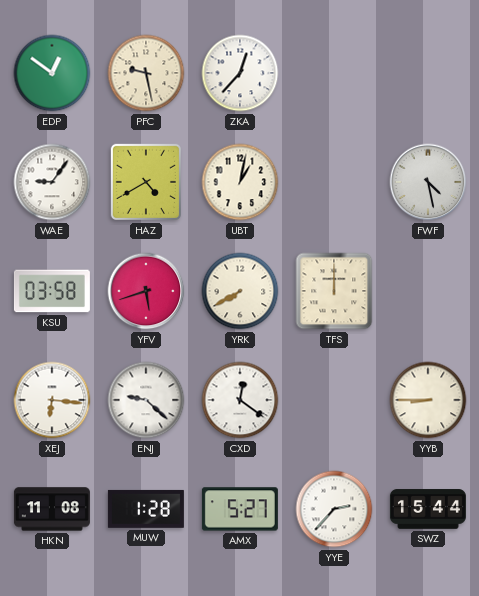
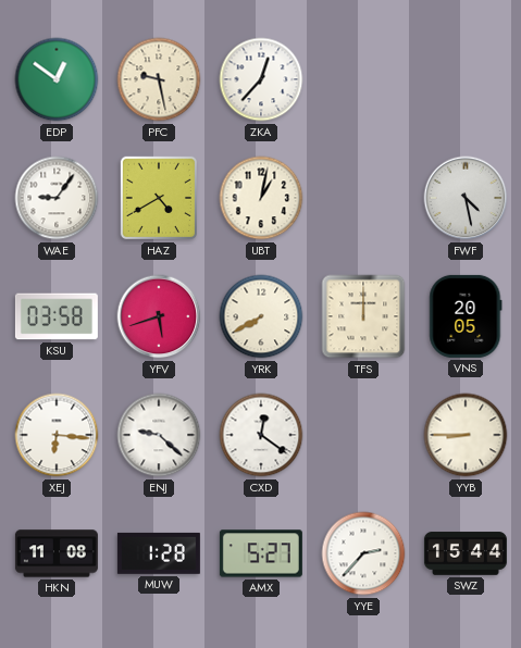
VNS: none -> 20:05 (466, 316)
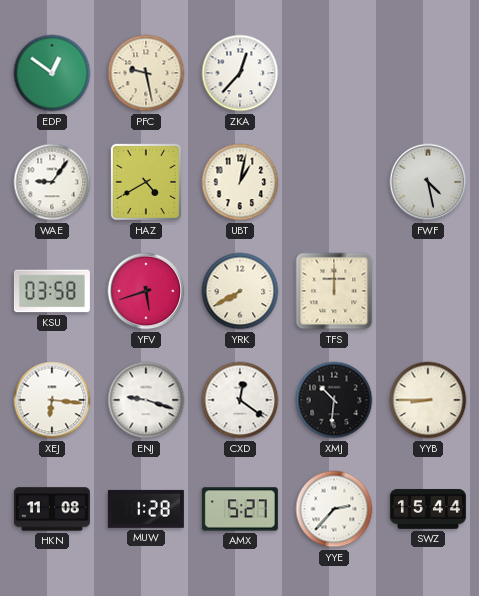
VNS: 20:05 -> none (466, 316)
ENJ: 9:22 -> 9:18 (146, 400)
XMJ: none -> 10:31 (334, 400)
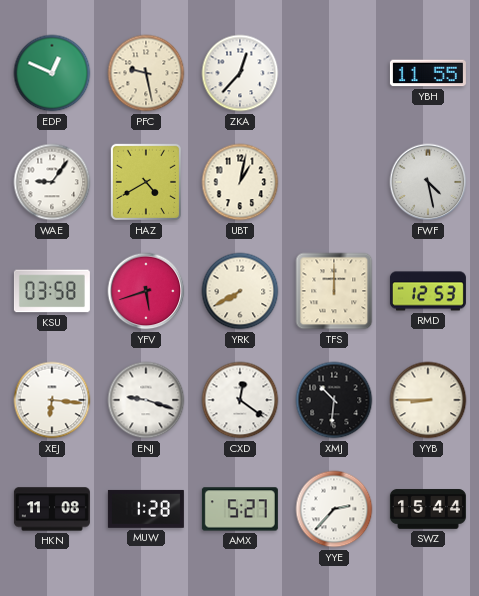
EDP: 12:51 -> 12:49 (52, 73)
YBH: none -> 11:55 (428, 73)
RMD: none -> 12:53 (428, 291)
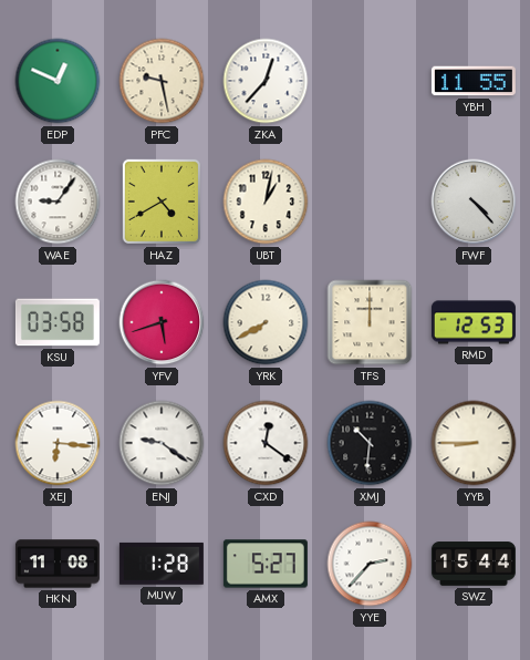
FWF: 4:28 -> 4:23 (474, 202)
ENJ: 9:18 -> 9:21 (162, 443)
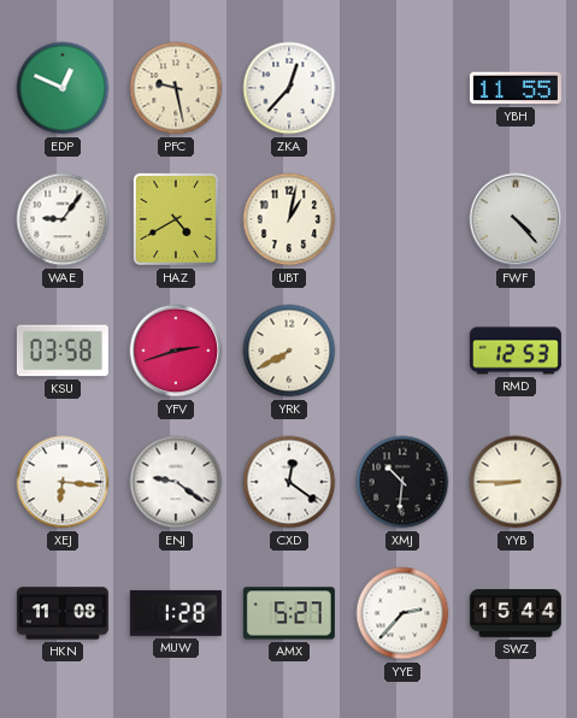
YFV: 5:42 -> 2:42 (176, 351)
TFS: 12:00 -> none (370, 322)
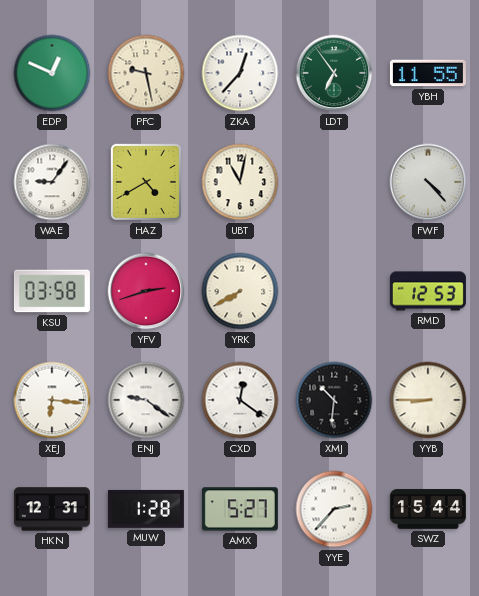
LDT: none -> 6:54 (334, 73)
UBT: 1:02 -> 11:02 (240, 182)
HKN: 11:08 -> 12:31 (52, 509)
